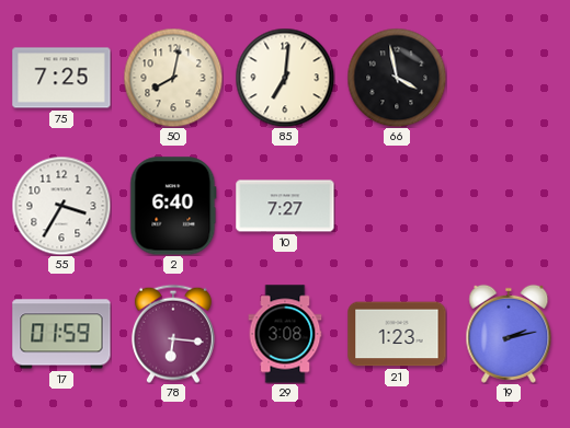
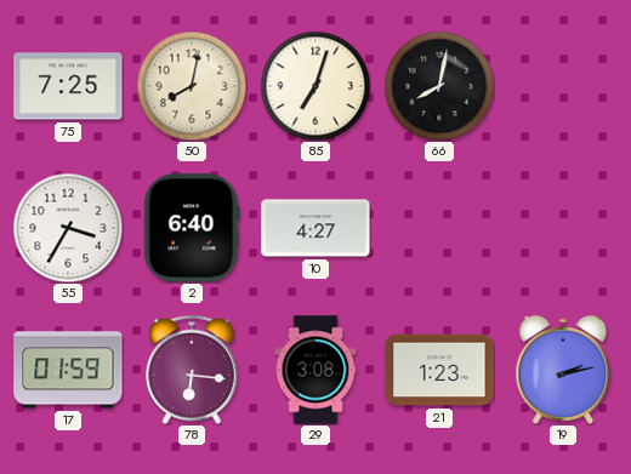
85: 7:01 -> 7:03 (315, 86)
66: 3:58 -> 8:02 (439, 86)
10: 7:27 -> 4:27 (315, 228)
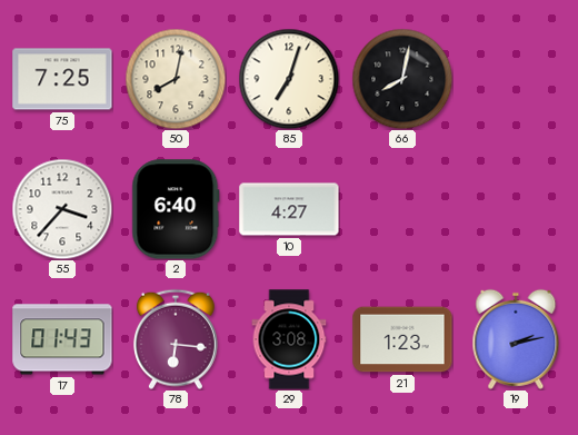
55: 3:35 -> 3:37 (62, 209)
17: 01:59 -> 01:43 (62, 339)
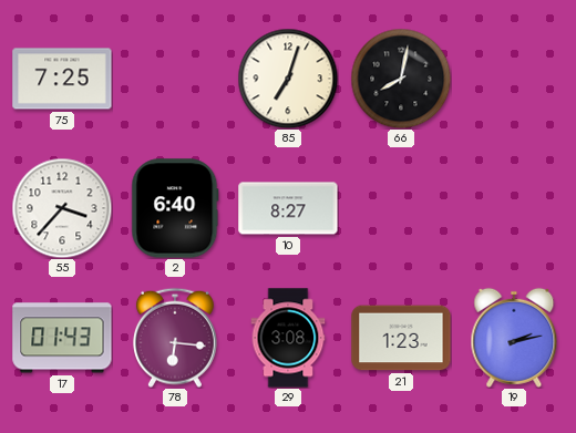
50: 8:02 -> none (176, 79)
10: 4:27 -> 8:27 (288, 208)
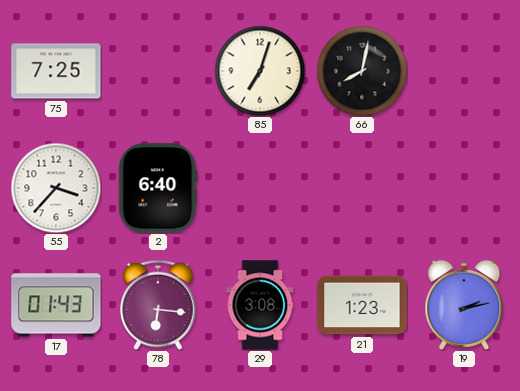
10: 8:27 -> none (288, 208)
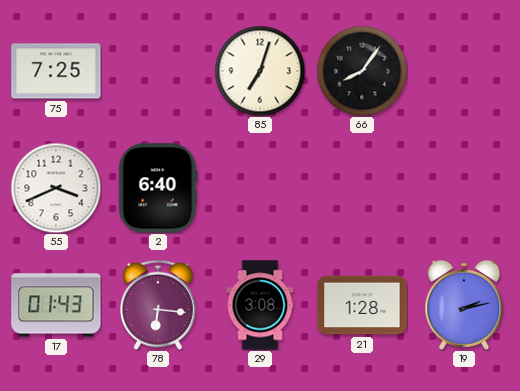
66: 8:02 -> 8:06 (362, 71)
55: 3:37 -> 3:41 (56, 188)
21: 1:23 -> 1:28 (362, 305)
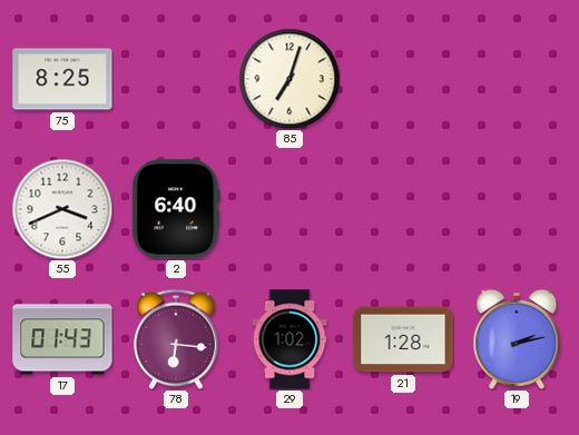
75: 7:25 -> 8:25 (62, 79)
66: 8:06 -> none (362, 71)
29: 3:08 -> 1:02 (289, 339)
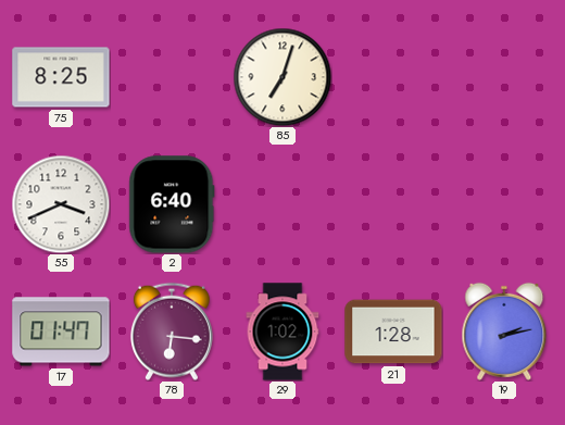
17: 01:43 -> 01:47 (61, 332)
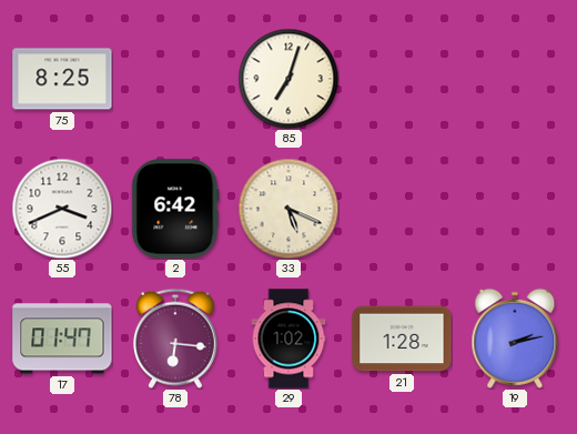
2: 6:40 -> 6:42 (175, 209)
33: none -> 5:19 (288, 209)
